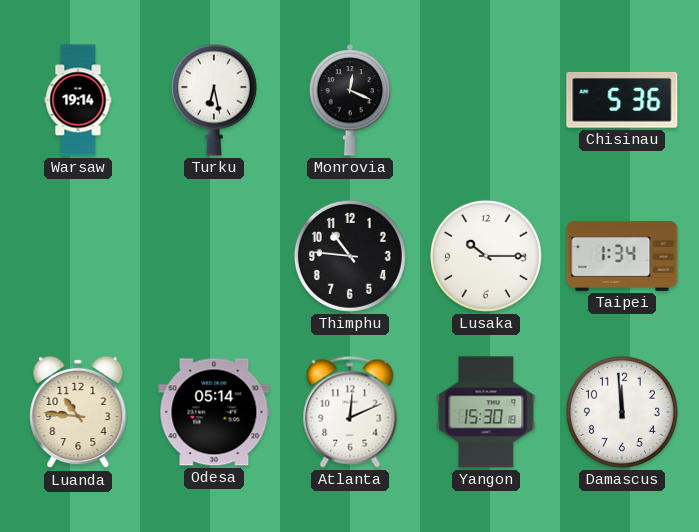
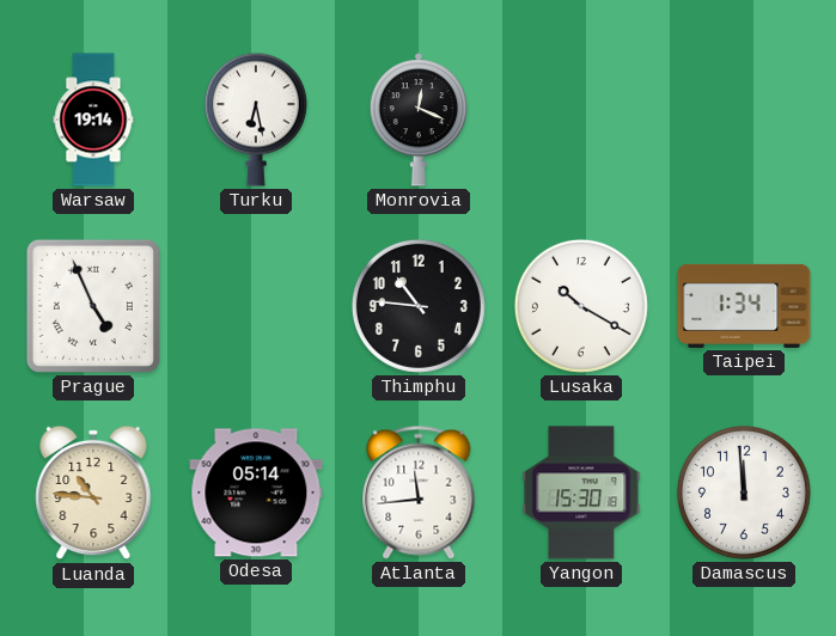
Chisinau: 5:36 -> none (622, 100)
Prague: none -> 4:56 (93, 306)
Lusaka: 10:15 -> 10:20 (581, 306)
Atlanta: 12:11 -> 11:44 (419, 493)
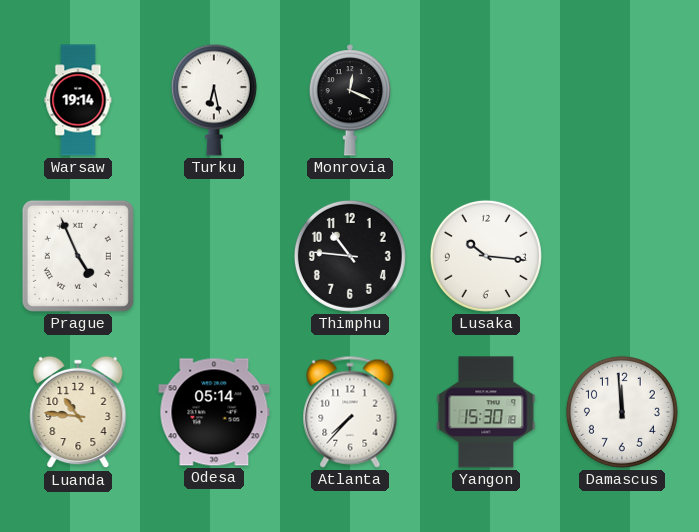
Lusaka: 10:20 -> 10:16 (486, 256)
Taipei: 1:34 -> none (744, 306)
Atlanta: 11:44 -> 7:37 (350, 412)
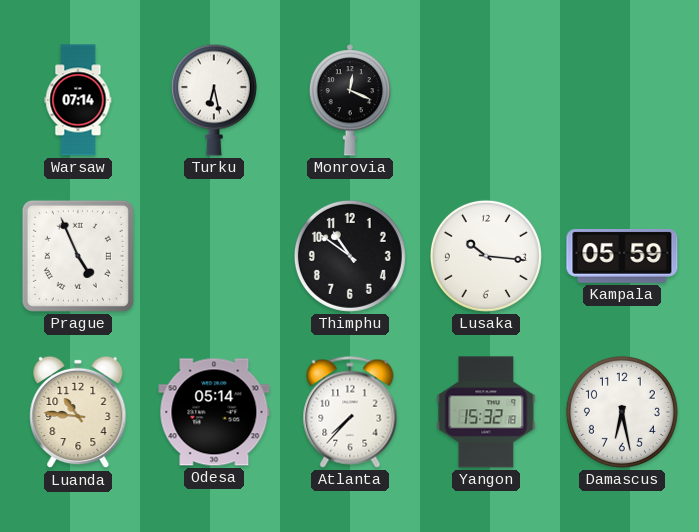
Warsaw: 19:14 -> 07:14 (78, 100)
Thimphu: 10:46 -> 10:51 (350, 256)
Kampala: none -> 05:59 (622, 257)
Yangon: 15:30 -> 15:32 (486, 412)
Damascus: 11:59 -> 6:28 (622, 412)
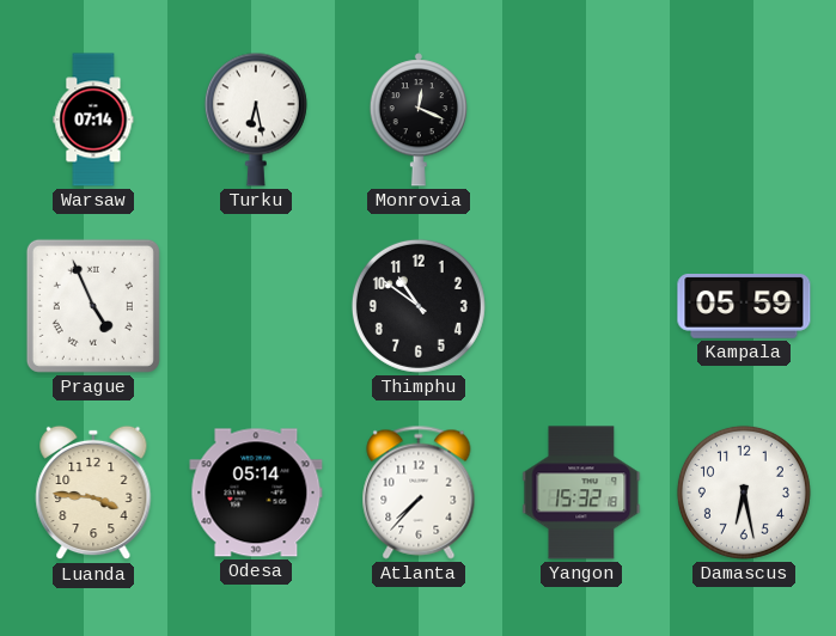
Lusaka: 10:16 -> none (486, 256)
Luanda: 10:46 -> 3:46 (93, 493)
